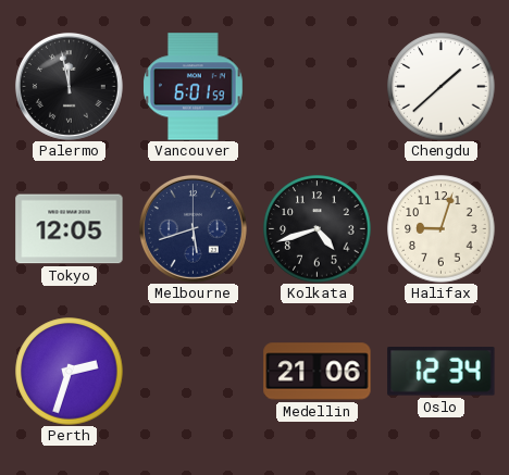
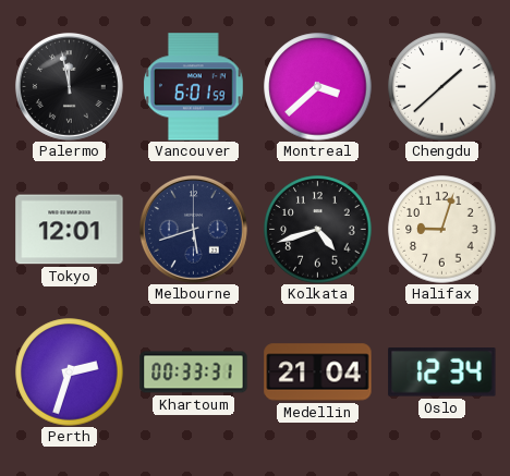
Montreal: none -> 3:38 (318, 87)
Tokyo: 12:05 -> 12:01 (70, 230)
Khartoum: none -> 00:33 (194, 373)
Medellin: 21:06 -> 21:04 (318, 373)
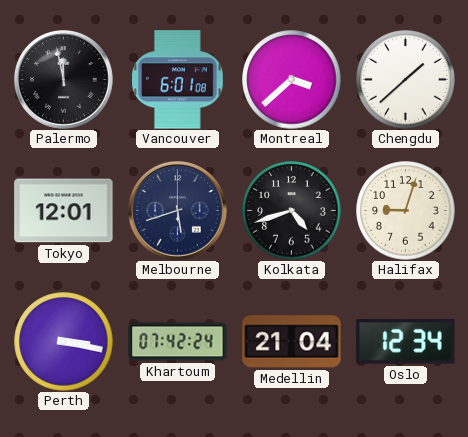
Vancouver: 6:01:59 -> 6:01:08 (178, 80)
Perth: 2:33 -> 3:17 (64, 342)
Khartoum: 00:33 -> 07:42 (178, 342)
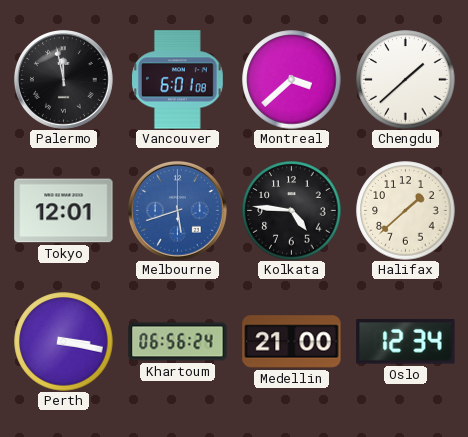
Melbourne dial: navy -> blue (177, 210)
Kolkata: 4:42 -> 4:46 (292, 211)
Halifax: 9:03 -> 1:38 (406, 211)
Khartoum: 07:42 -> 06:56 (178, 342)
Medellin: 21:04 -> 21:00 (292, 342)
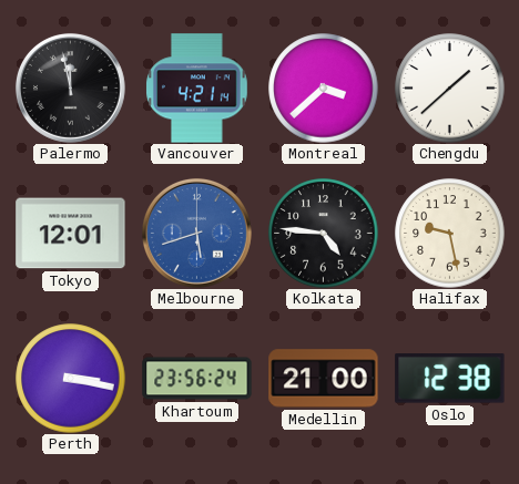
Vancouver: 6:01 -> 4:21 (197, 89)
Halifax: 1:38 -> 9:28 (450, 234)
Khartoum: 06:56 -> 23:56 (197, 379)
Oslo: 12:34 -> 12:38 (450, 379)
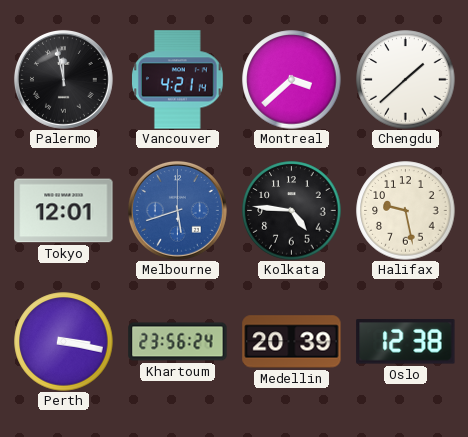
Medellin: 21:00 -> 20:39 (292, 342)
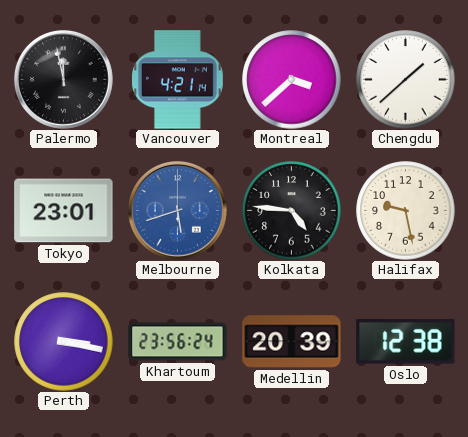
Tokyo: 12:01 -> 23:01 (64, 211)
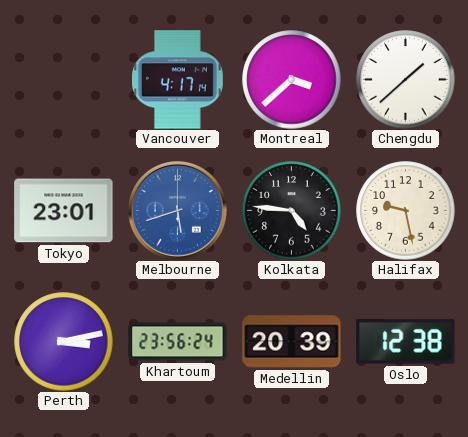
Palermo: 11:58 -> none (63, 79)
Vancouver: 4:21 -> 4:17 (178, 80)
Perth: 3:17 -> 3:13 (64, 342)
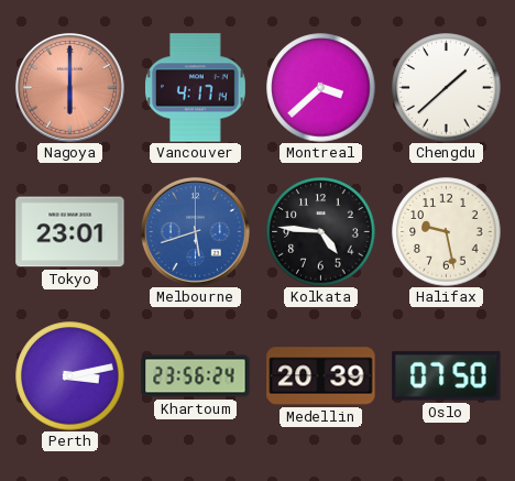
Nagoya: none -> 6:00 (69, 87)
Oslo: 12:38 -> 07:50 (447, 376)
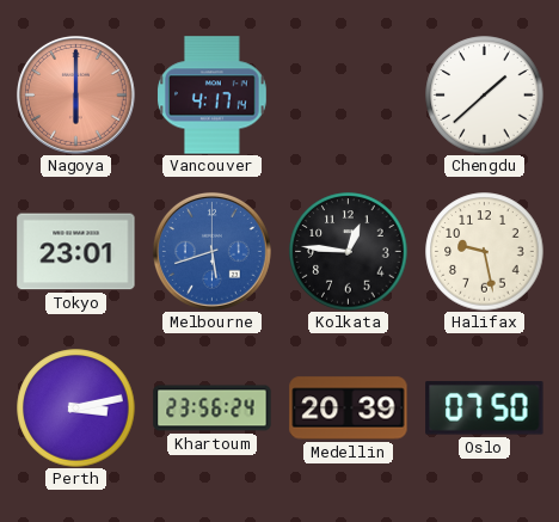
Montreal: 3:38 -> none (321, 88)
Kolkata: 4:46 -> 12:46 (349, 252)
